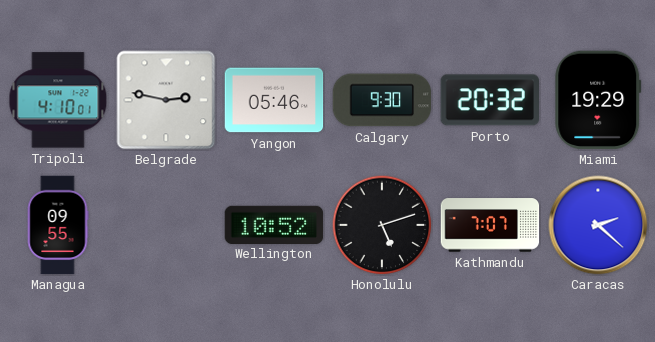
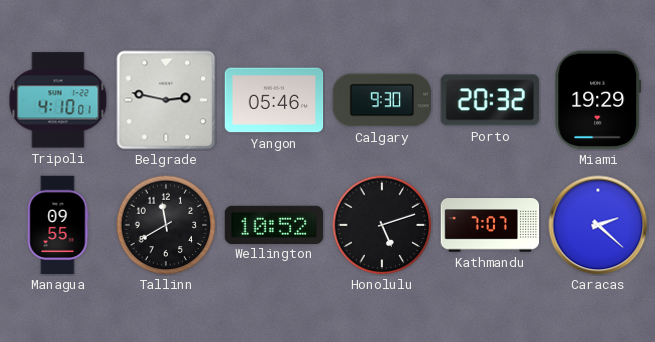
Tallinn: none -> 11:40 (166, 225)
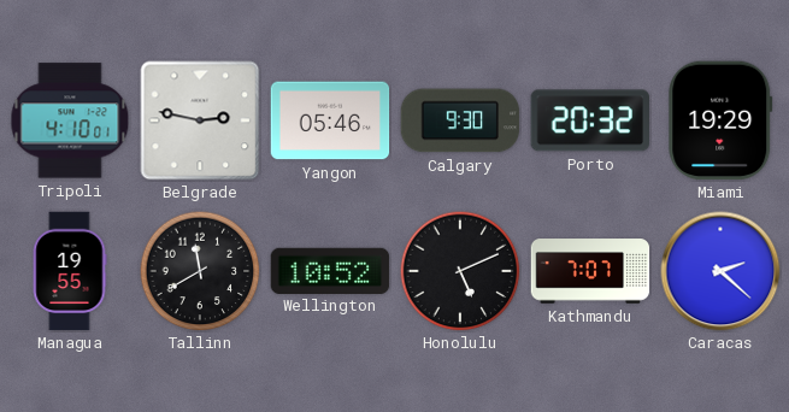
Managua: 09:55 -> 19:55 (70, 271)
Honolulu: 5:12 -> 5:11 (460, 271)
